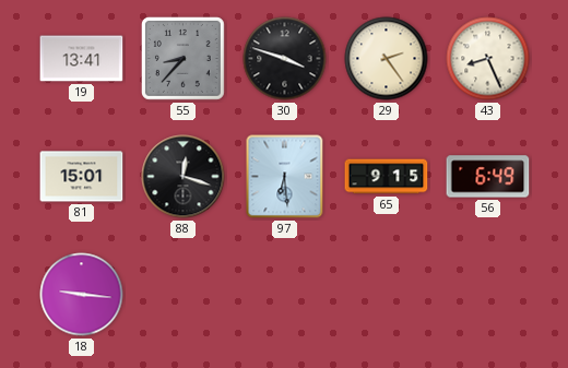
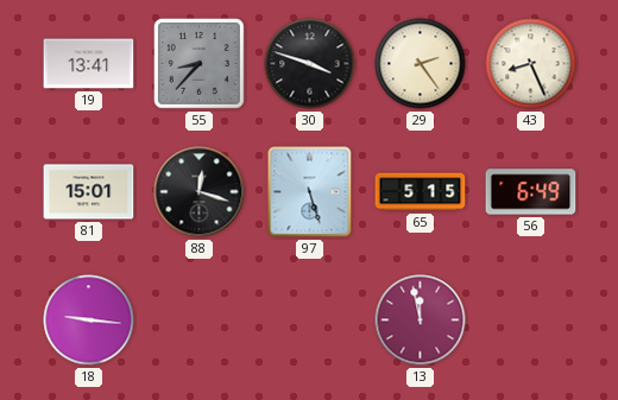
97: 6:29 -> 5:27 (310, 192)
65: 9:15 -> 5:15 (421, 192)
13: none -> 11:58 (421, 320)
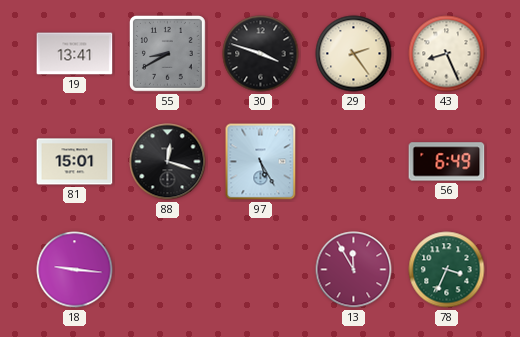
55: 8:37 -> 8:40 (168, 54)
97: 5:27 -> 5:25 (261, 162)
65: 5:15 -> none (421, 192)
13: 11:58 -> 11:55 (354, 270)
78: none -> 3:34 (447, 270)
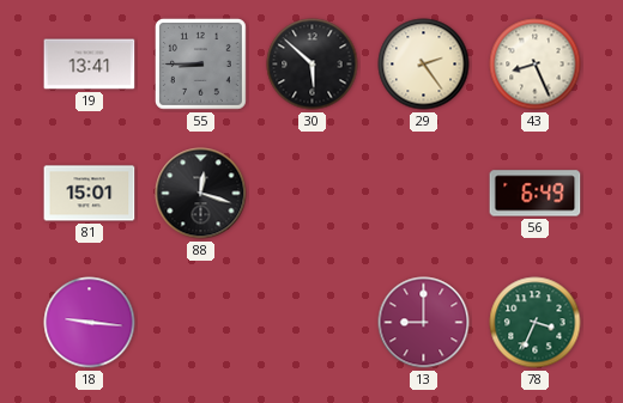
55: 8:40 -> 8:45 (201, 65)
30: 3:48 -> 5:52 (313, 65)
97: 5:25 -> none (261, 162)
13: 11:55 -> 9:00 (424, 323)
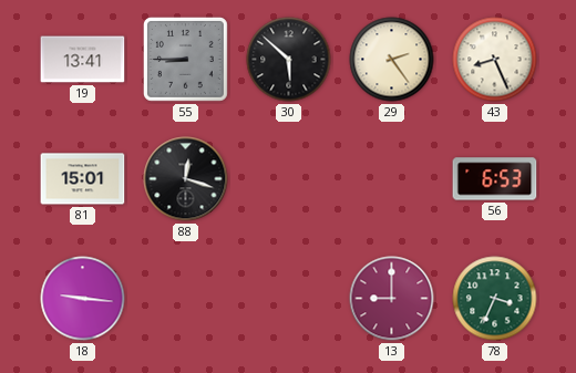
56: 6:49 -> 6:53 (495, 179)
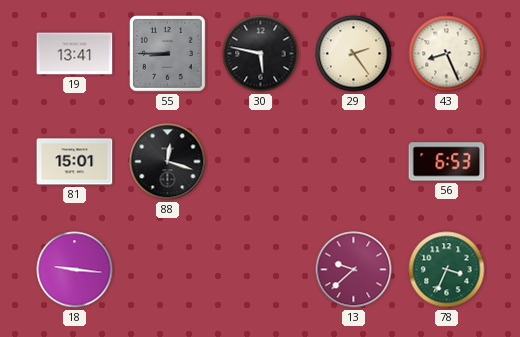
30: 5:52 -> 5:47 (261, 54)
13: 9:00 -> 9:38 (354, 270)
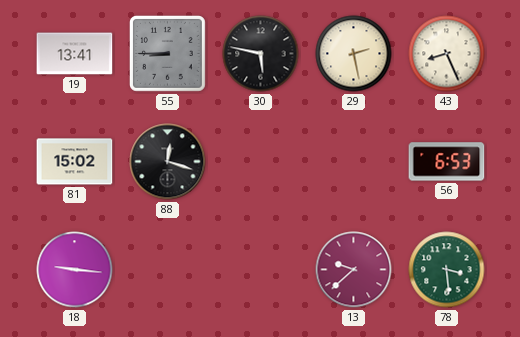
29: 2:24 -> 2:28 (354, 54)
81: 15:01 -> 15:02 (75, 162)
78: 3:34 -> 3:29 (447, 270)
